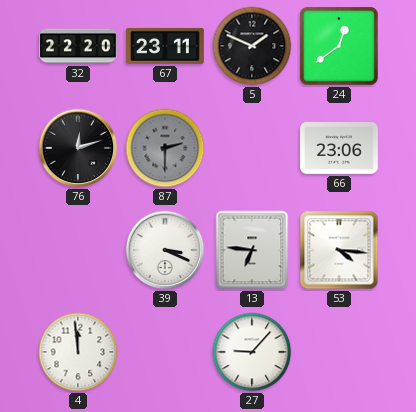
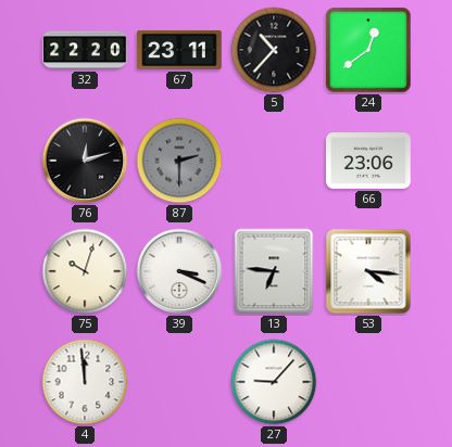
5: 1:49 -> 10:37 (274, 50)
75: none -> 10:03 (85, 271)
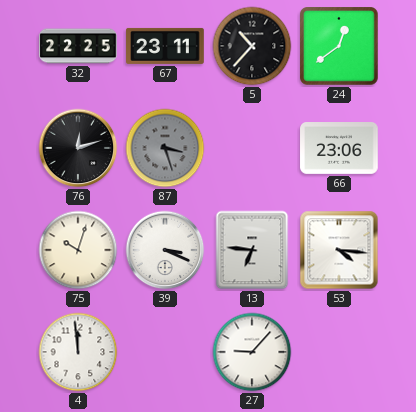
32: 22:20 -> 22:25 (78, 46)
87: 2:30 -> 3:27 (165, 148)
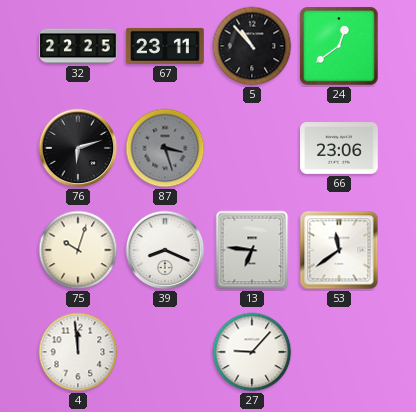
5: 10:37 -> 10:53 (252, 46)
76: 12:12 -> 6:12 (78, 148)
39: 3:19 -> 8:19 (165, 250)
53: 4:16 -> 11:39 (339, 250)
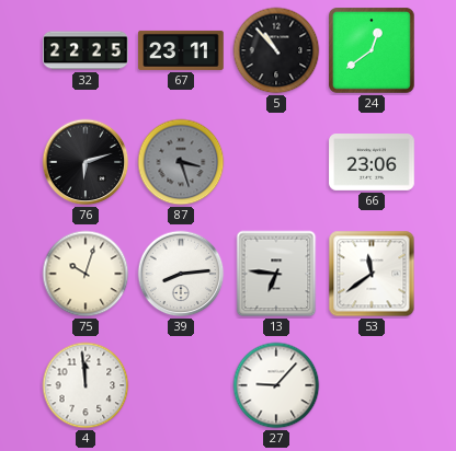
39: 8:19 -> 8:14 (181, 274)
